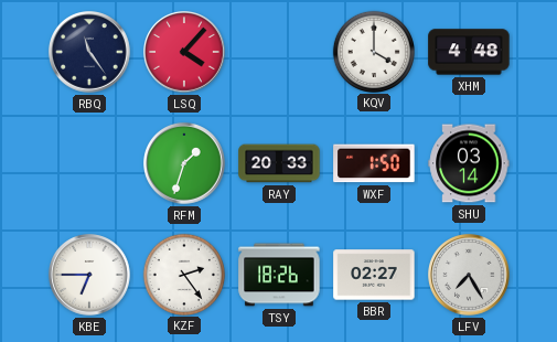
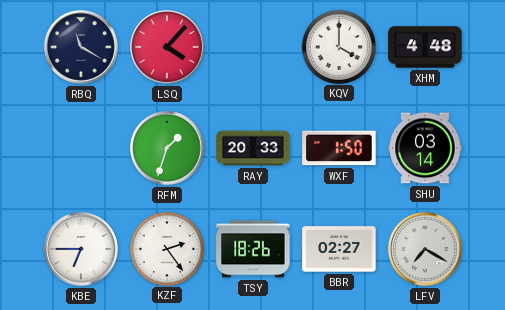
RBQ: 11:24 -> 11:20 (82, 48)
LFV: 7:25 -> 7:20 (426, 250)
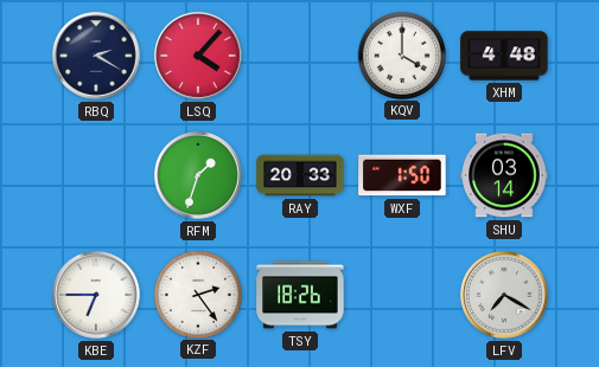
RBQ: 11:20 -> 2:20 (97, 57)
BBR: 02:27 -> none (339, 249)
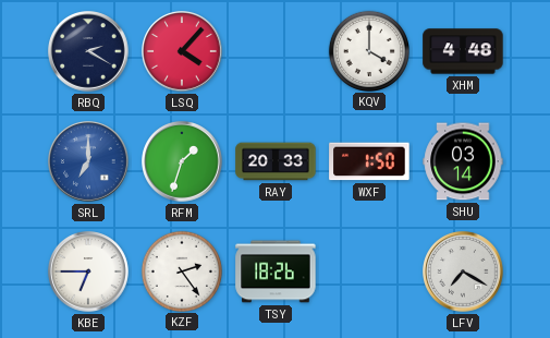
SRL: none -> 7:00 (89, 162)
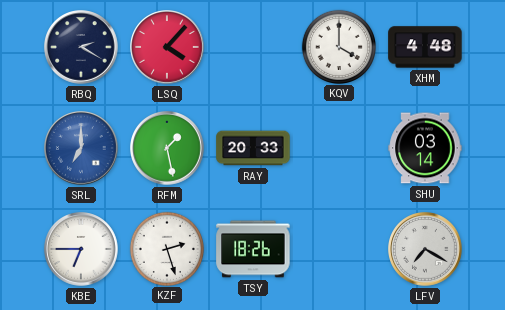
RFM: 1:33 -> 1:28 (168, 149)
WXF: 1:50 -> none (369, 161)
KZF: 2:24 -> 2:27 (166, 248)
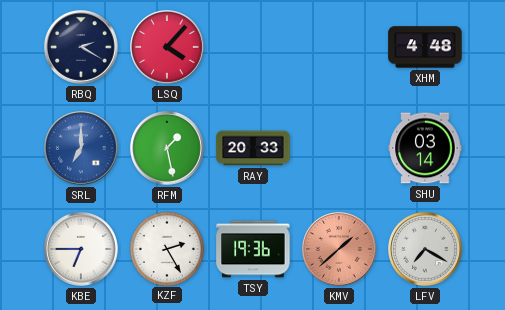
KQV: 4:00 -> none (338, 46)
KZF: 2:27 -> 2:25 (166, 248)
TSY: 18:26 -> 19:36 (253, 249)
KMV: none -> 1:38 (340, 250)
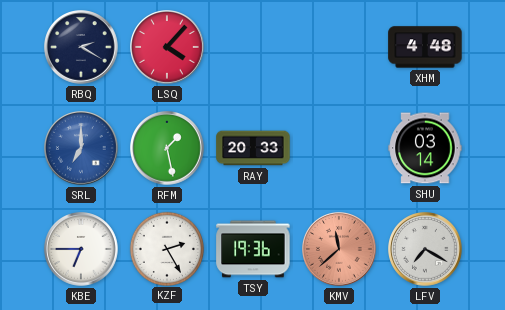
KMV: 1:38 -> 11:38 (340, 250)
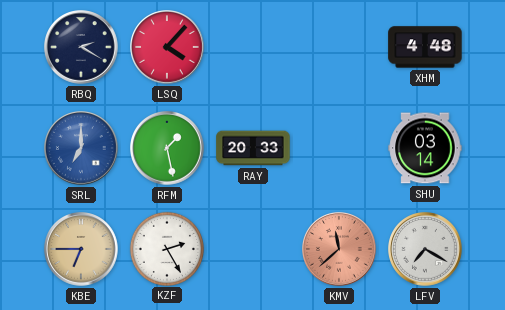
KBE dial: white -> champagne (82, 250)
TSY: 19:36 -> none (253, 249)
